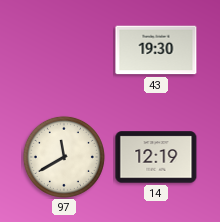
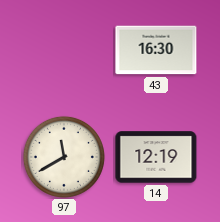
43: 19:30 -> 16:30 (156, 50)
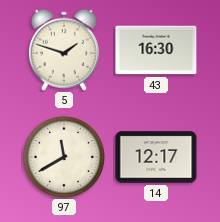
5: none -> 1:48 (64, 50)
14: 12:19 -> 12:17 (156, 157)
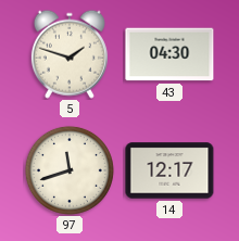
43: 16:30 -> 04:30 (169, 54)
97: 11:40 -> 11:42 (70, 170)
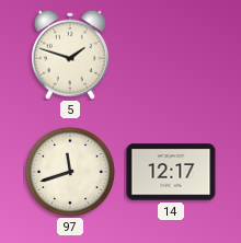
43: 04:30 -> none (169, 54)
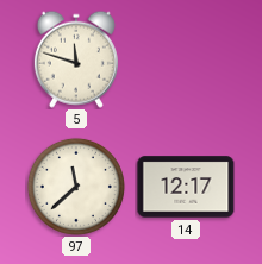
5: 1:48 -> 11:48 (76, 59)
97: 11:42 -> 11:38 (76, 187)
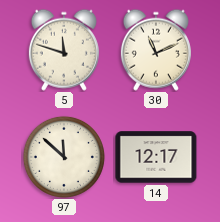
30: none -> 11:11 (156, 50)
97: 11:38 -> 11:52 (64, 157)
